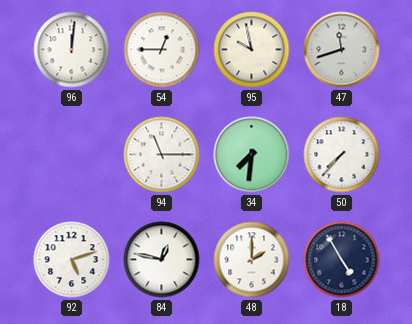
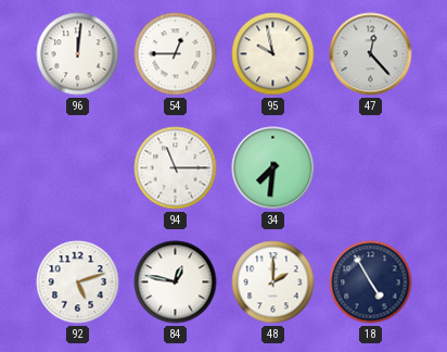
47: 11:42 -> 12:23 (371, 54)
50: 7:37 -> none (342, 155)
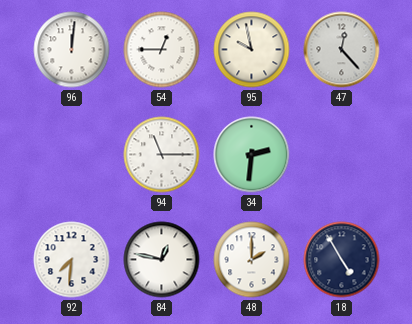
34: 7:31 -> 2:31 (252, 155)
92: 5:12 -> 7:31 (72, 260)
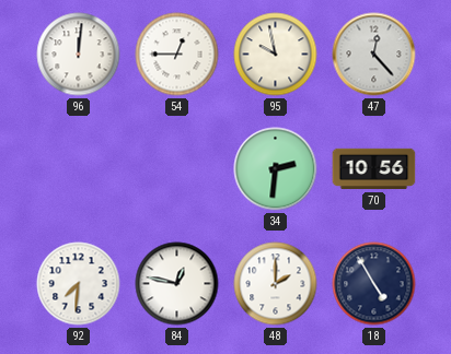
94: 11:15 -> none (162, 155)
70: none -> 10:56 (374, 169)
